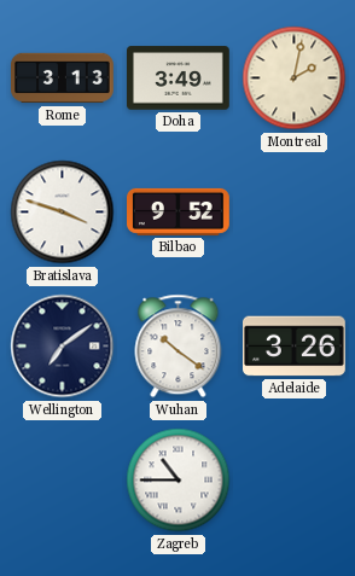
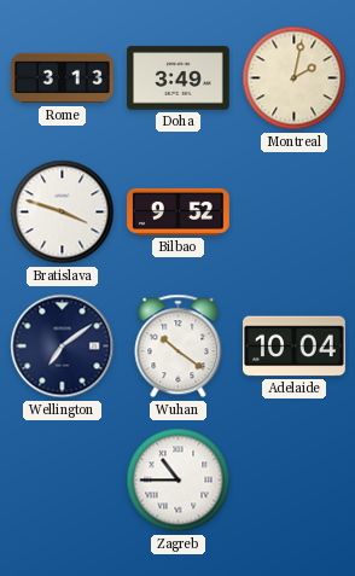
Adelaide: 3:26 -> 10:04 (295, 347)
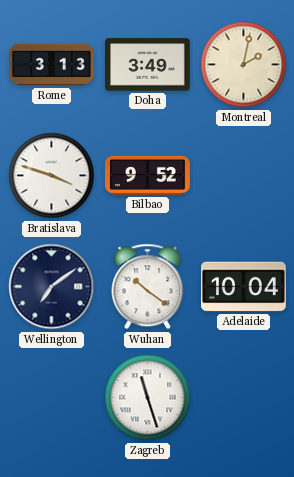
Zagreb: 10:45 -> 11:27 (148, 398)
